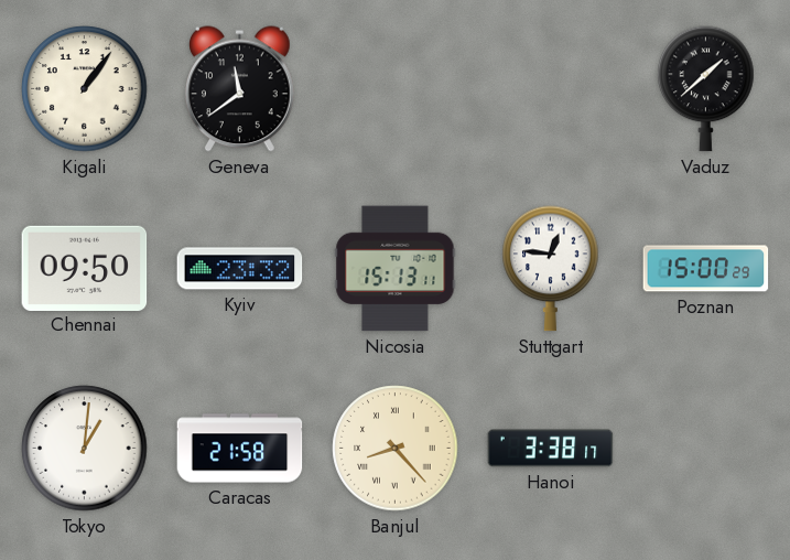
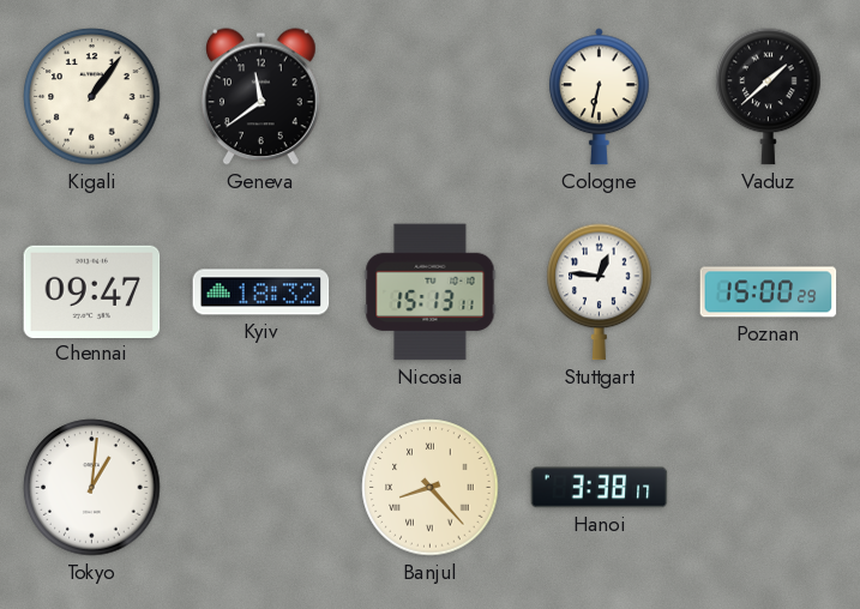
Cologne: none -> 6:32 (599, 97)
Chennai: 09:50 -> 09:47 (92, 291)
Kyiv: 23:32 -> 18:32 (261, 293)
Caracas: 21:58 -> none (240, 449)
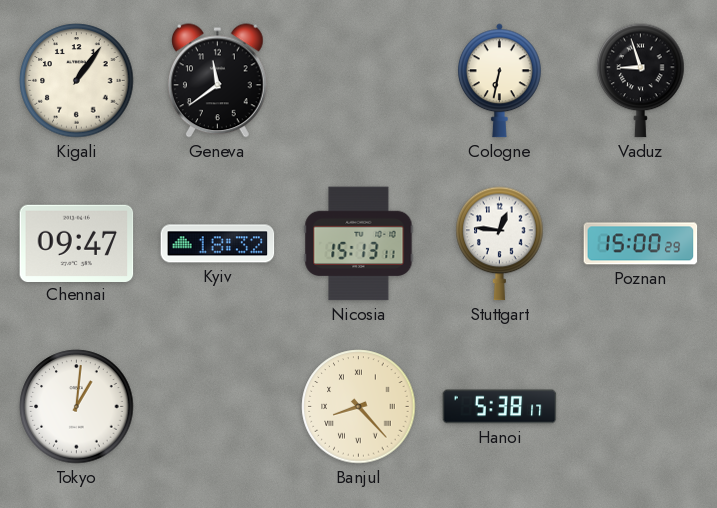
Vaduz: 1:38 -> 8:57 (641, 81)
Hanoi: 3:38 -> 5:38 (500, 407)
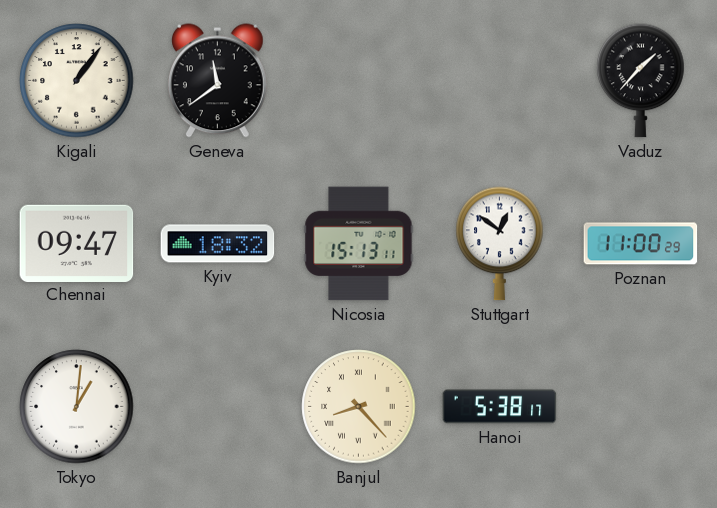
Cologne: 6:32 -> none (499, 81)
Vaduz: 8:57 -> 1:37 (641, 81)
Stuttgart: 12:46 -> 12:51 (500, 244)
Poznan: 15:00 -> 11:00 (641, 244)
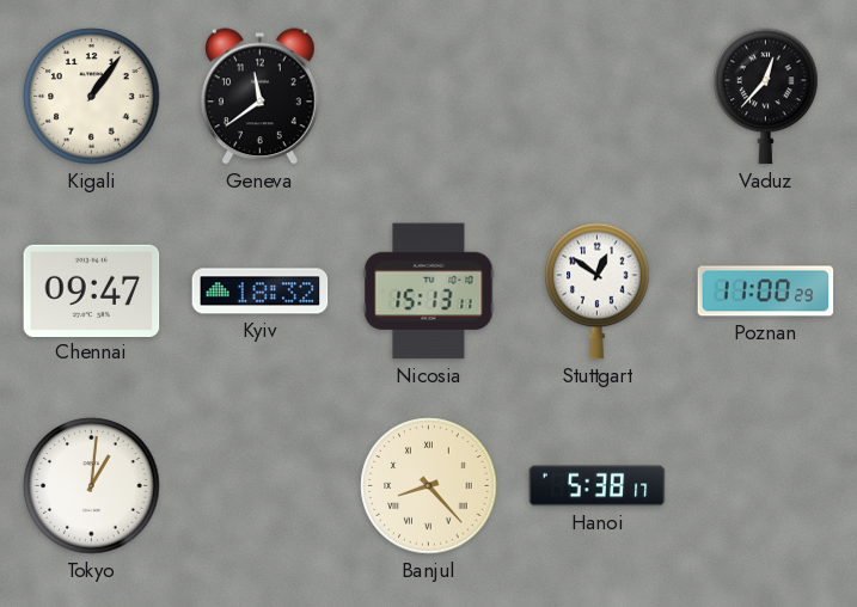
Vaduz: 1:37 -> 12:37 (766, 97)
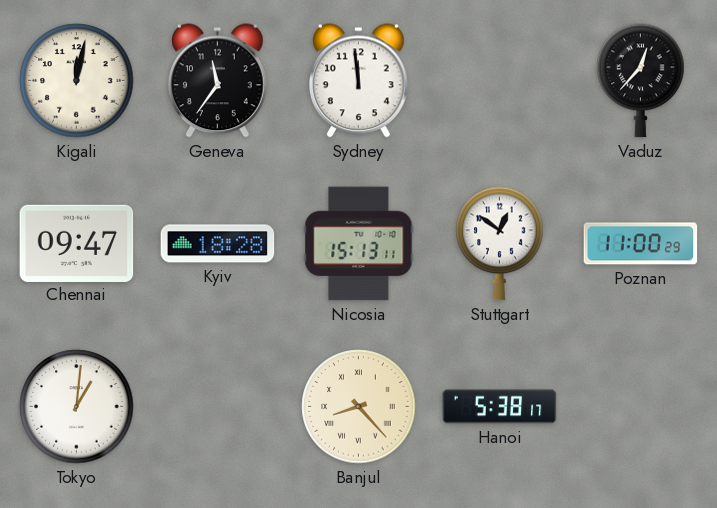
Kigali: 1:06 -> 12:02 (77, 81)
Geneva: 11:39 -> 11:36 (218, 81)
Sydney: none -> 11:59 (359, 81)
Kyiv: 18:32 -> 18:28 (218, 244)
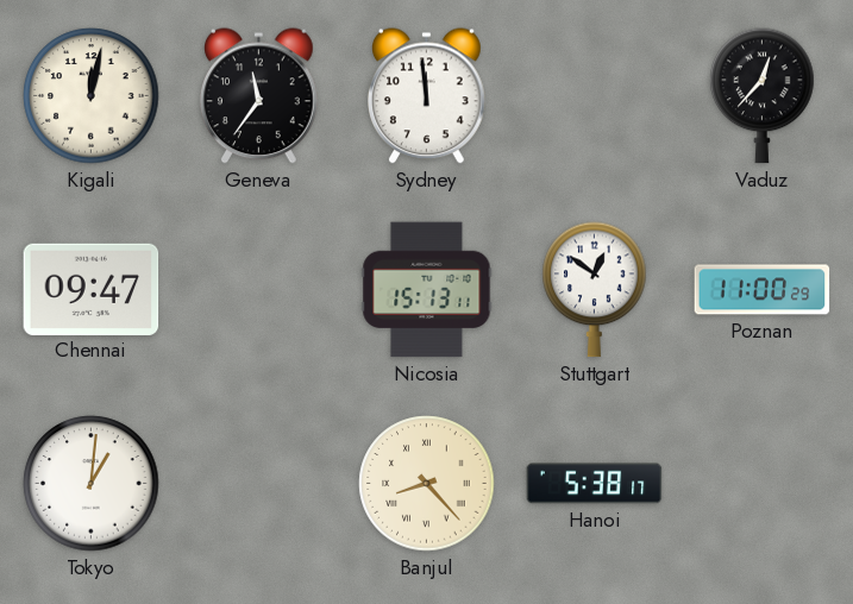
Kyiv: 18:28 -> none (218, 244)
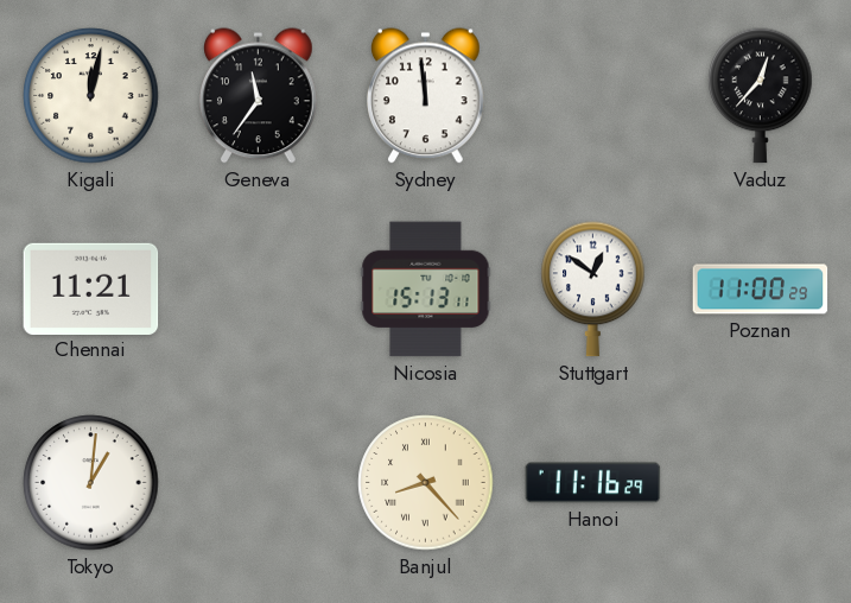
Chennai: 09:47 -> 11:21 (91, 288)
Hanoi: 5:38 -> 11:16 (593, 483)
